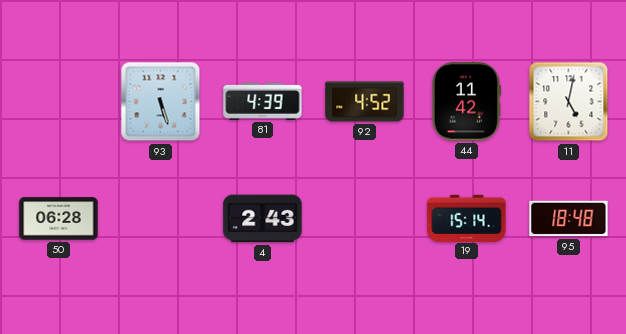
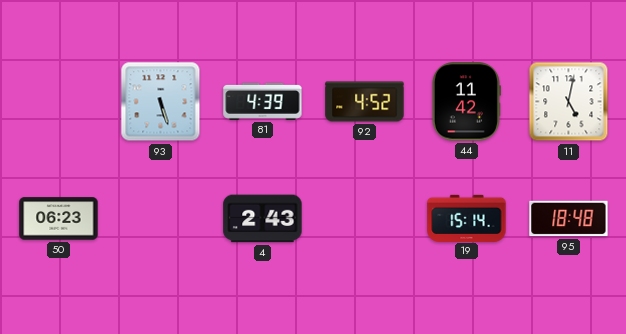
50: 06:28 -> 06:23 (59, 219)
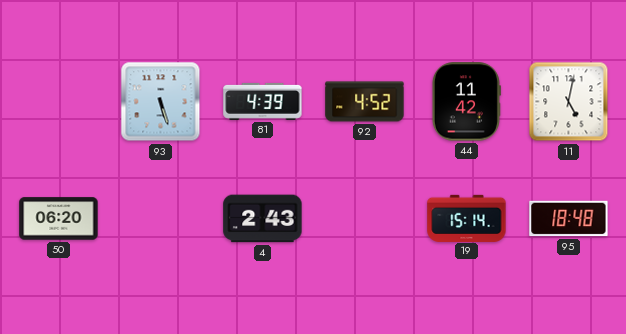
50: 06:23 -> 06:20 (59, 219)
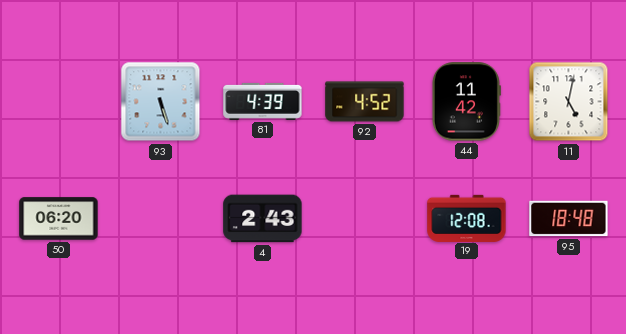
19: 15:14 -> 12:08 (467, 218)
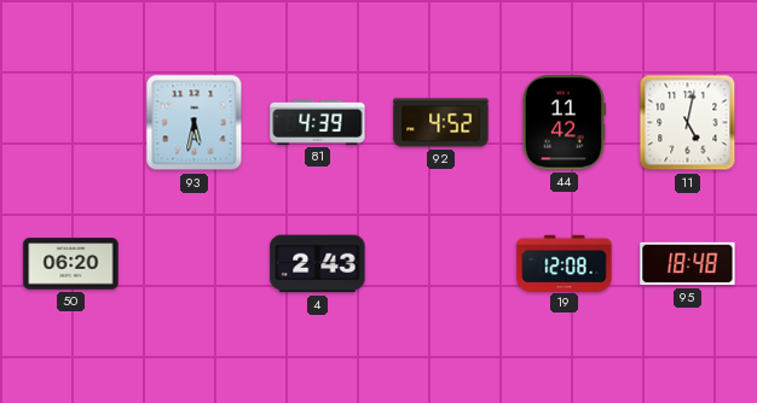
93: 5:27 -> 5:32 (195, 123)
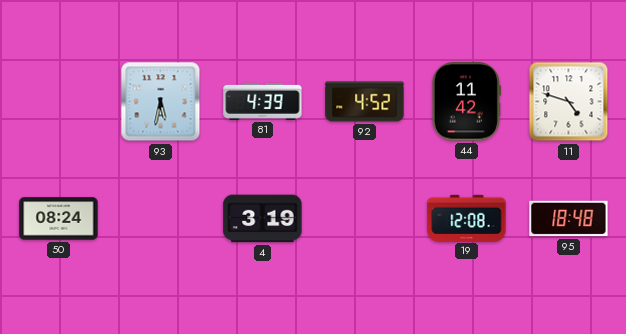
11: 5:02 -> 4:48 (569, 102)
50: 06:20 -> 08:24 (59, 219)
4: 2:43 -> 3:19 (263, 219)
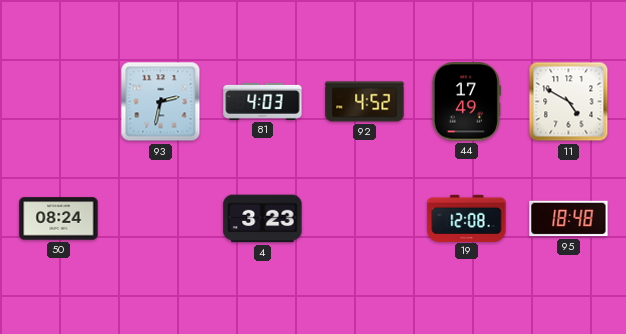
93: 5:32 -> 2:32 (161, 102)
81: 4:39 -> 4:03 (263, 101)
44: 11:42 -> 17:49 (466, 102)
11: 4:48 -> 4:50 (569, 102)
4: 3:19 -> 3:23 (263, 219)
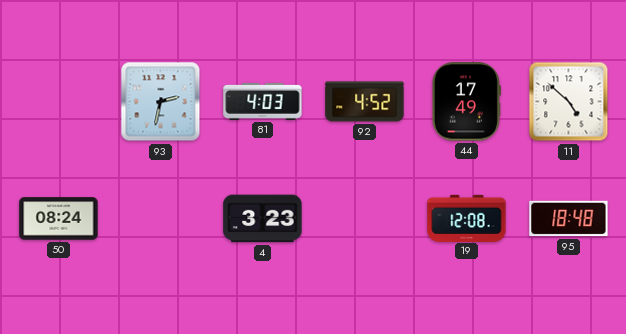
11: 4:50 -> 4:52 (569, 102)
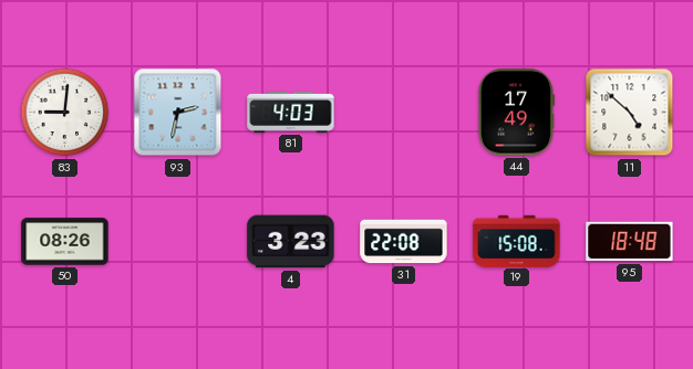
83: none -> 9:01 (65, 113)
92: 4:52 -> none (365, 102)
50: 08:24 -> 08:26 (65, 242)
31: none -> 22:08 (404, 242)
19: 12:08 -> 15:08 (517, 241)
